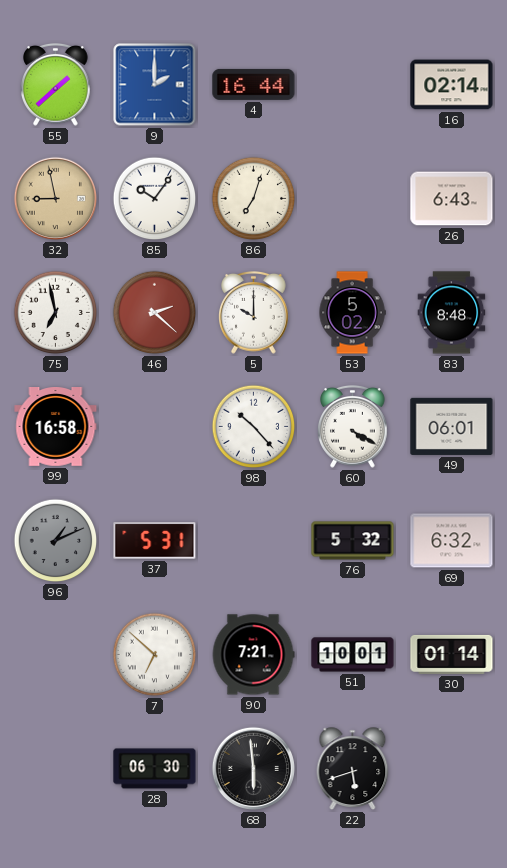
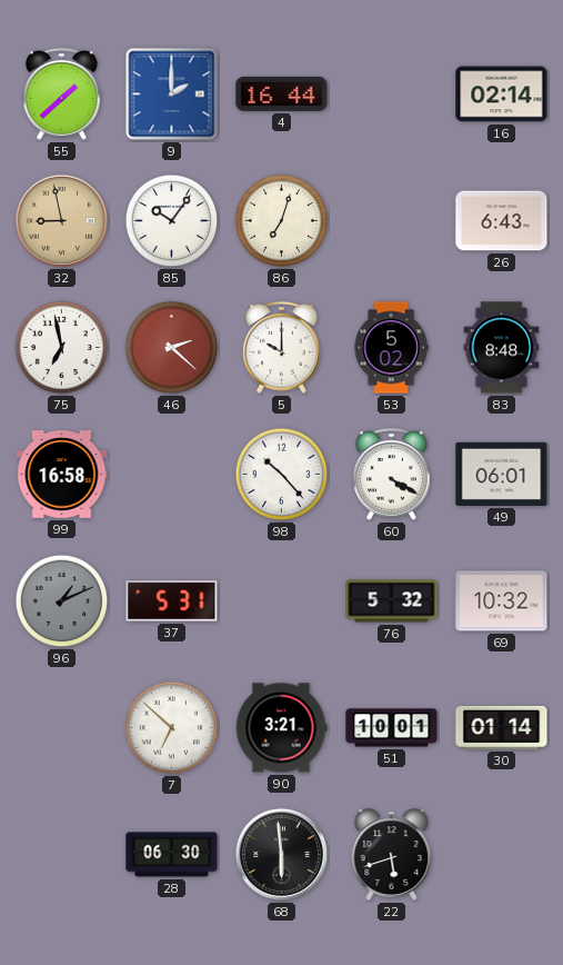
69: 6:32 -> 10:32 (502, 601)
90: 7:21 -> 3:21 (281, 728)
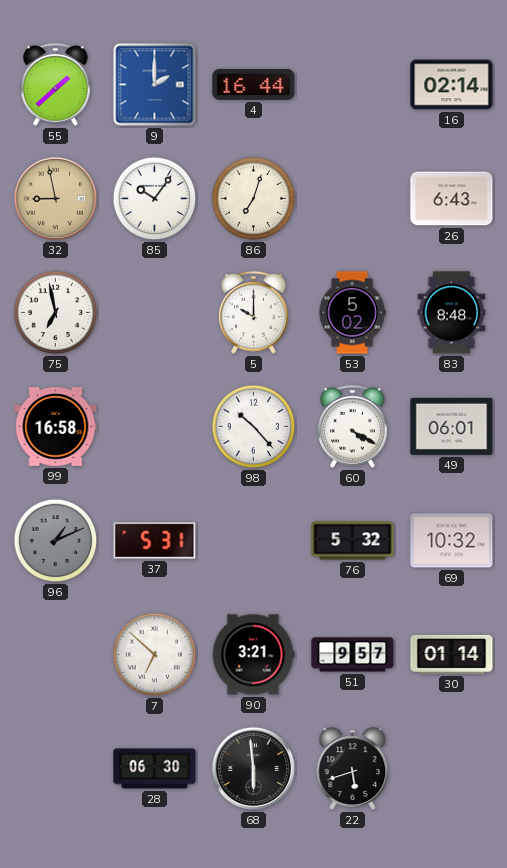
46: 2:22 -> none (172, 348)
51: 10:01 -> 9:57 (353, 655)
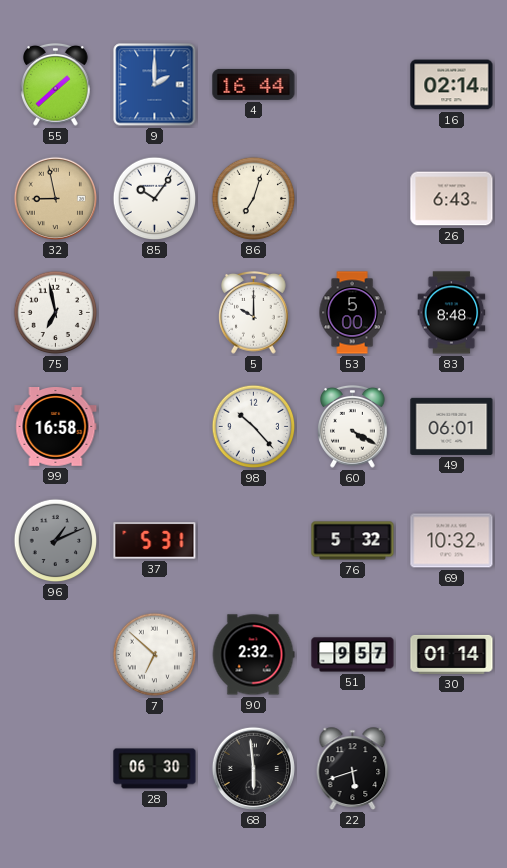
53: 5:02 -> 5:00 (352, 313)
90: 3:21 -> 2:32 (253, 655)
